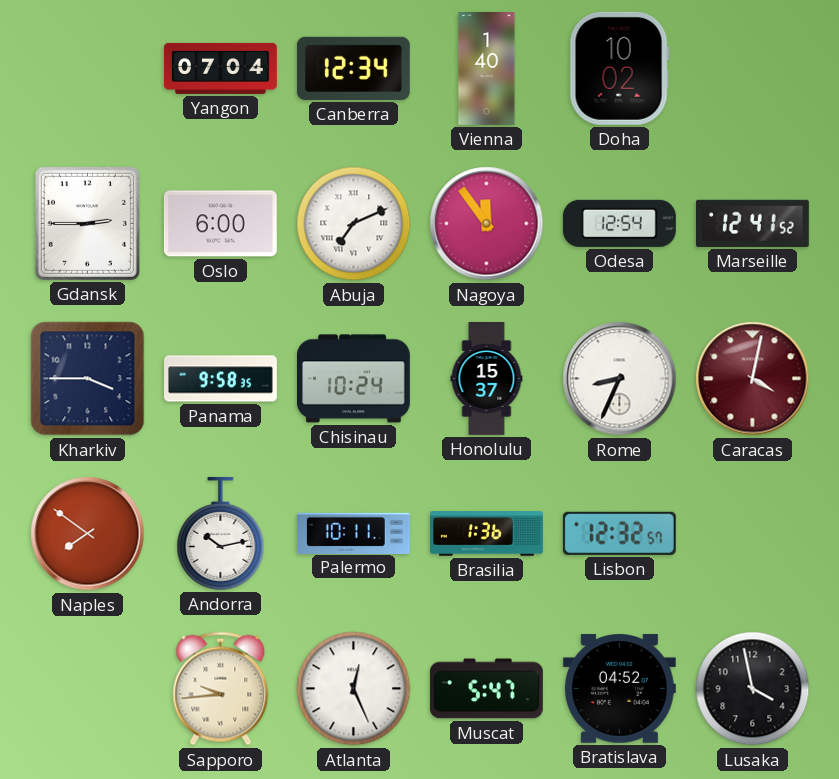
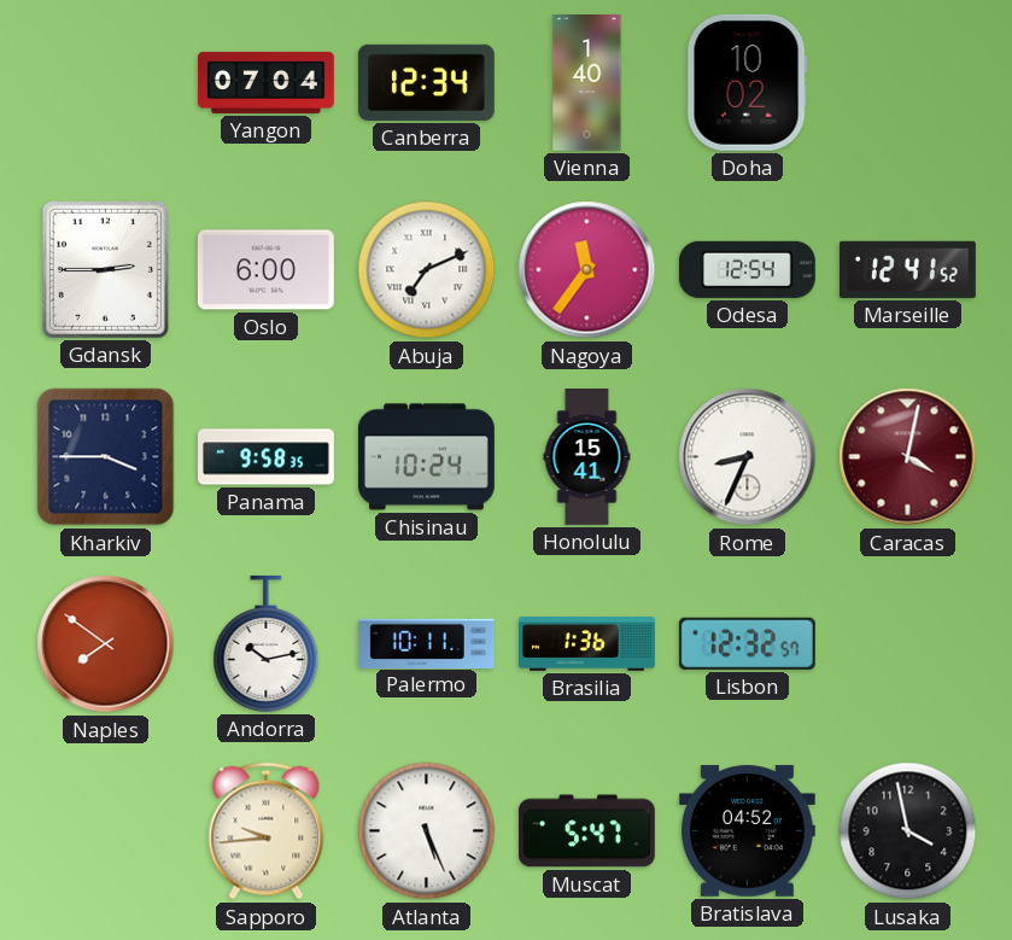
Nagoya: 11:54 -> 11:36 (587, 270)
Honolulu: 15:37 -> 15:41 (587, 457)
Atlanta: 12:26 -> 5:26 (427, 831)
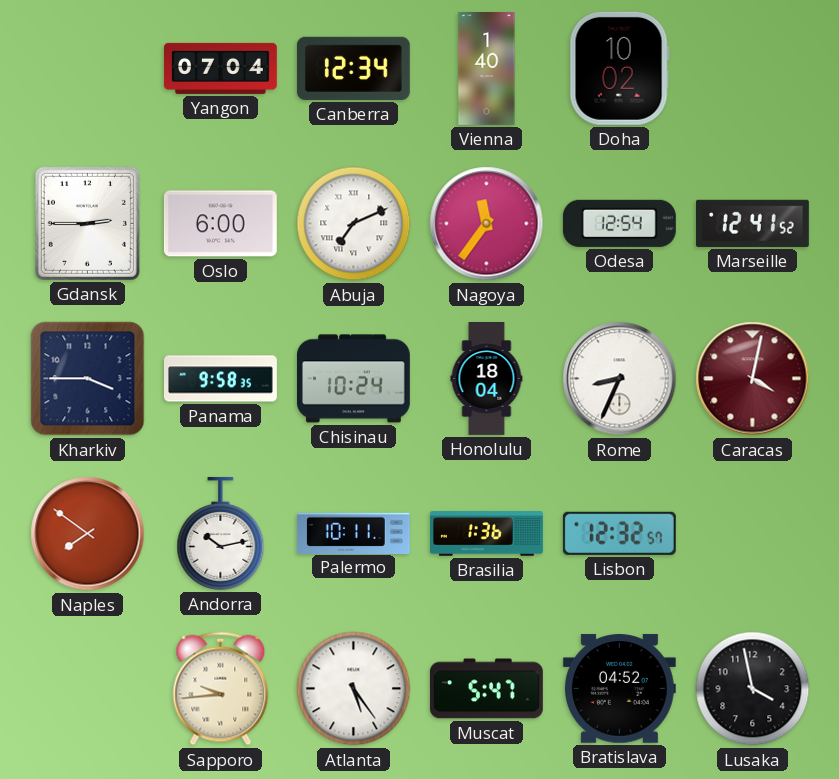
Honolulu: 15:41 -> 18:04 (487, 379)
Atlanta: 5:26 -> 5:24 (354, 689)
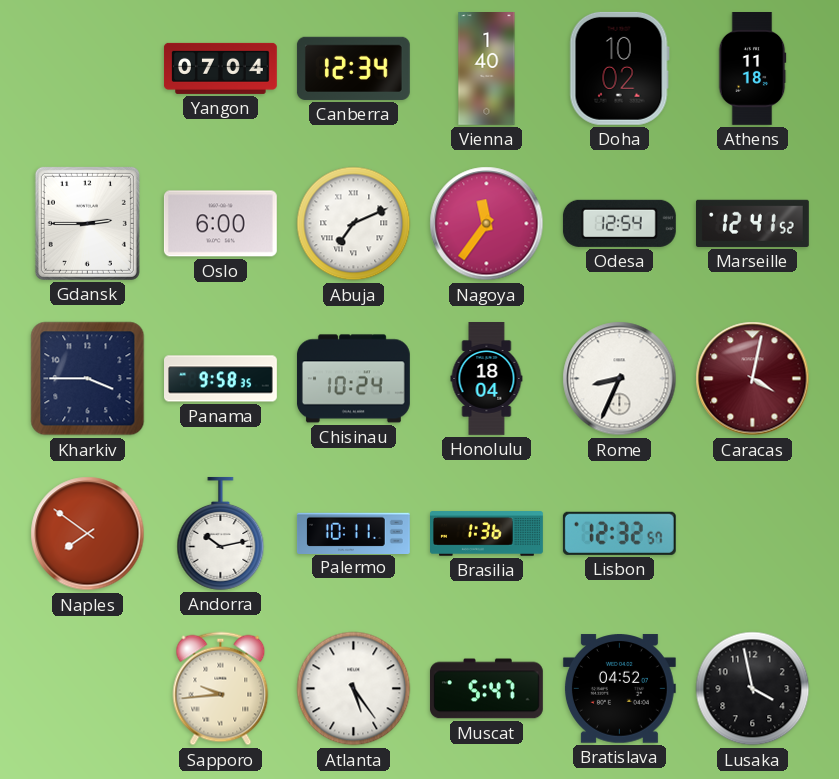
Athens: none -> 11:18 (752, 69)
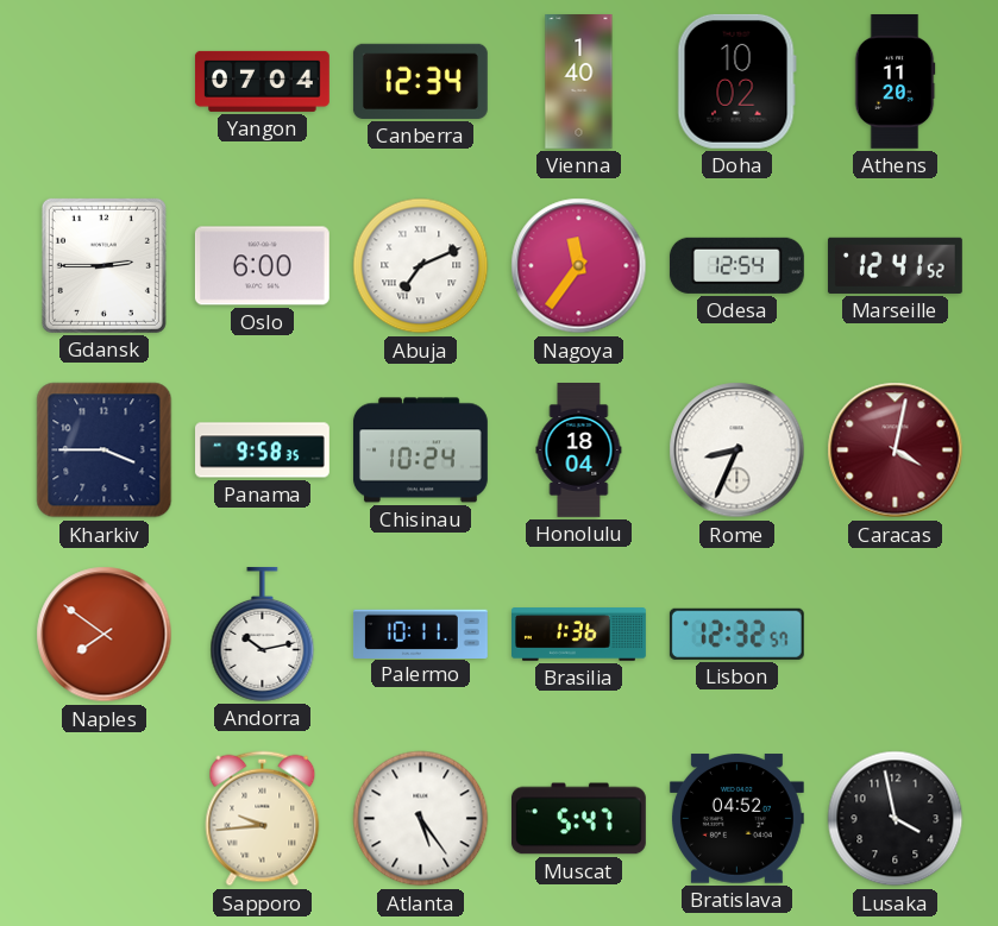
Athens: 11:18 -> 11:20 (895, 82)
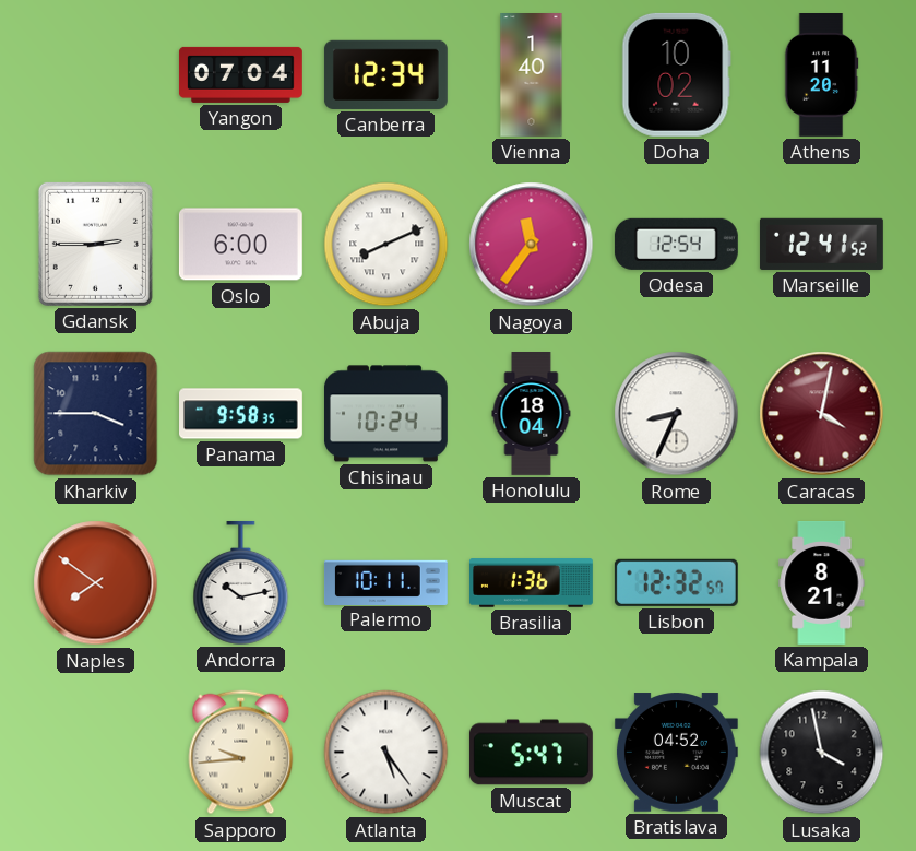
Abuja: 7:11 -> 8:11 (386, 245)
Kampala: none -> 8:21 (822, 583)
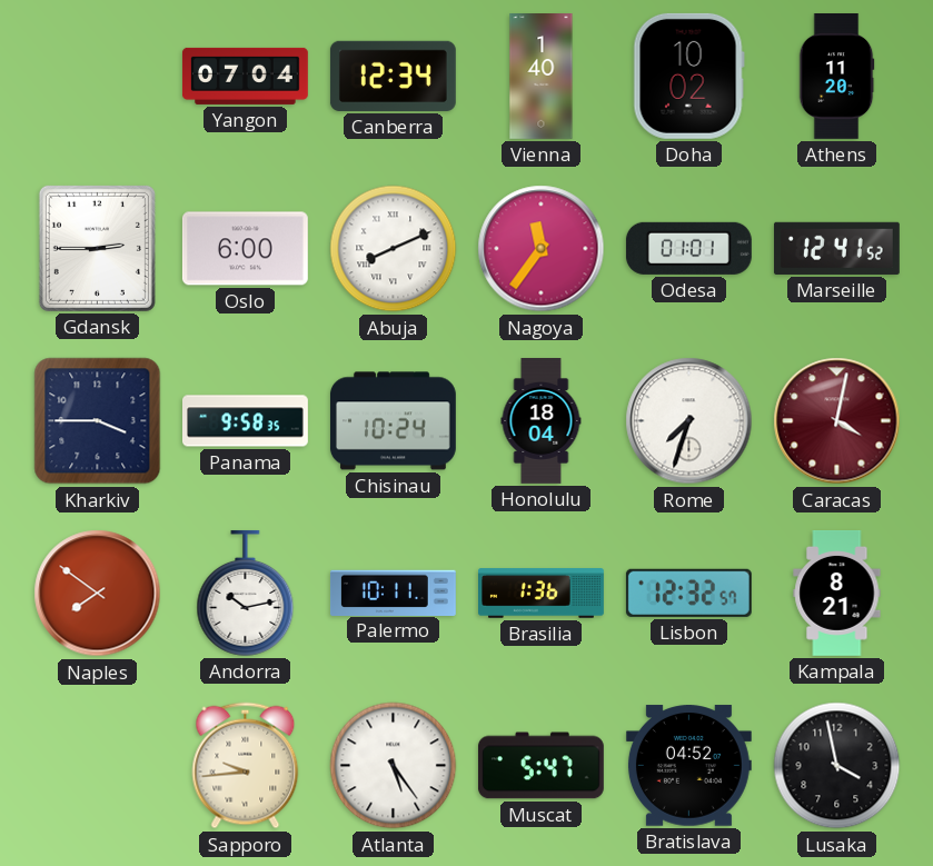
Odesa: 12:54 -> 01:01 (688, 248)
Rome: 8:34 -> 7:33 (689, 421)
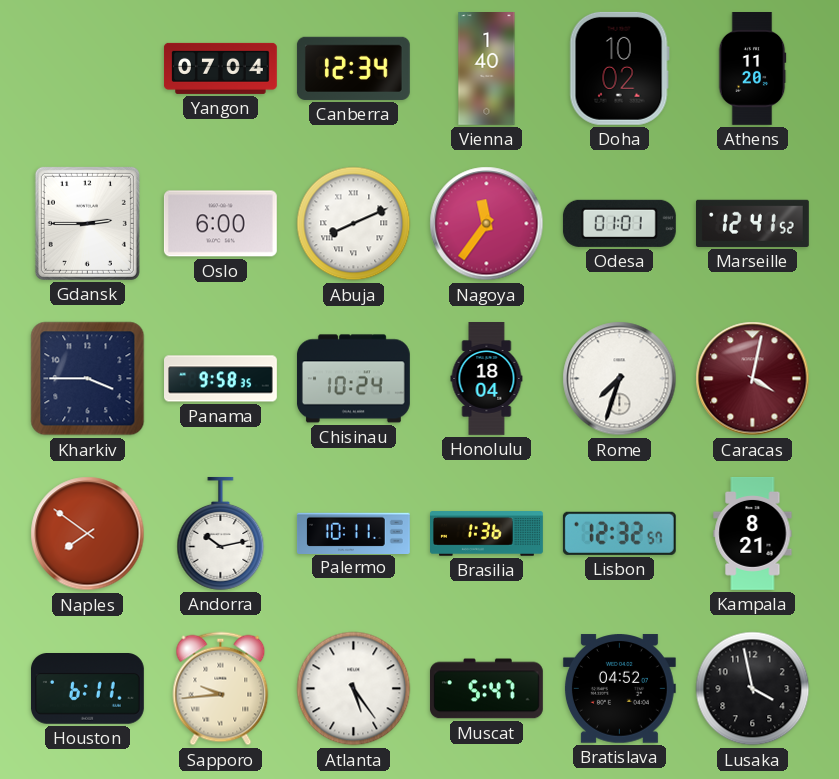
Houston: none -> 6:11 (87, 689)
